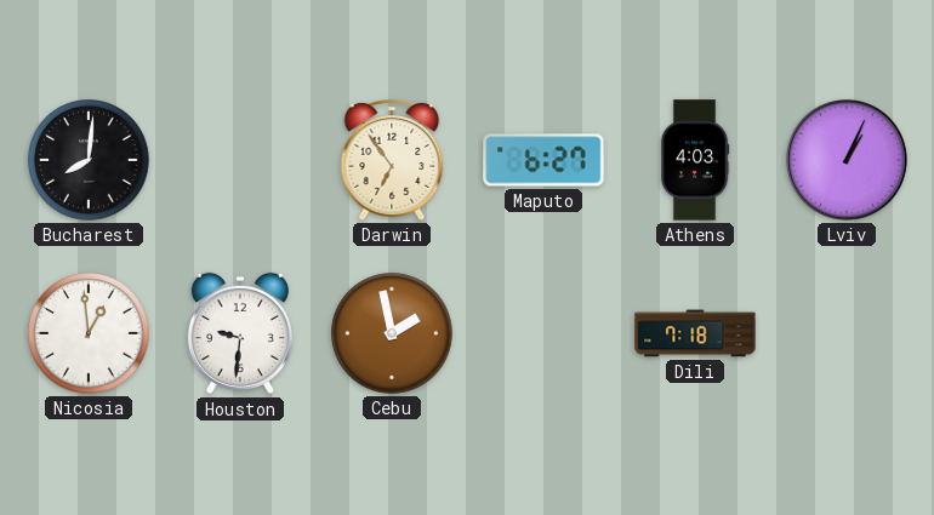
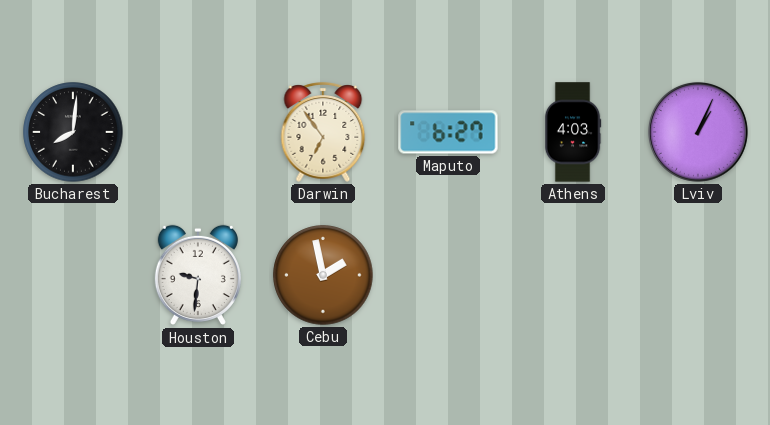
Nicosia: 12:59 -> none (89, 333)
Dili: 7:18 -> none (695, 333)
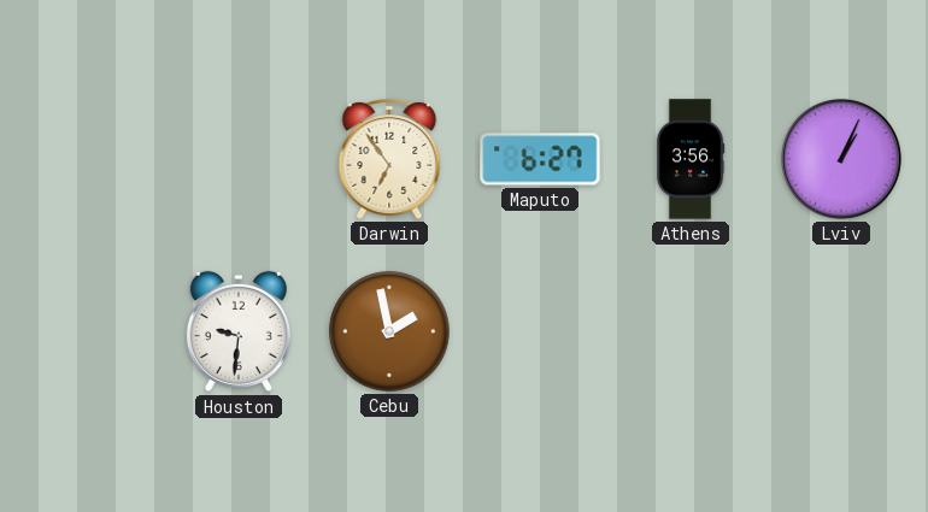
Bucharest: 8:01 -> none (73, 132)
Athens: 4:03 -> 3:56 (691, 159)
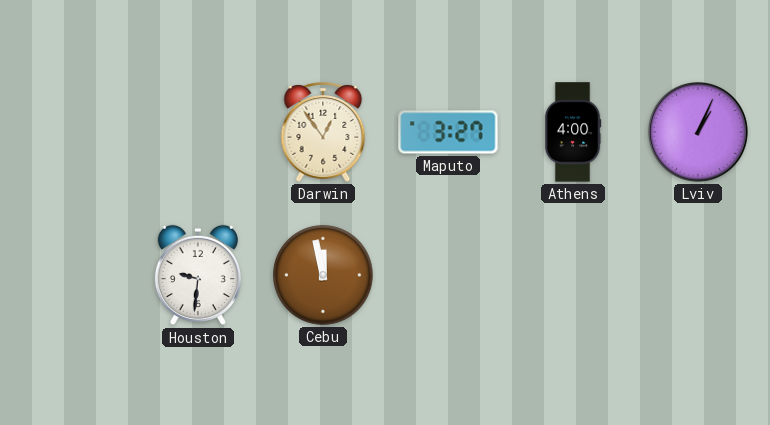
Darwin: 6:54 -> 12:54 (323, 132)
Maputo: 6:27 -> 3:27 (448, 132)
Athens: 3:56 -> 4:00 (573, 132)
Cebu: 1:58 -> 11:58 (323, 275)
